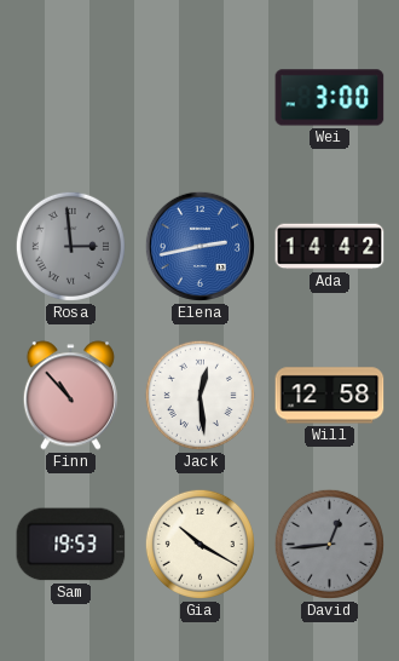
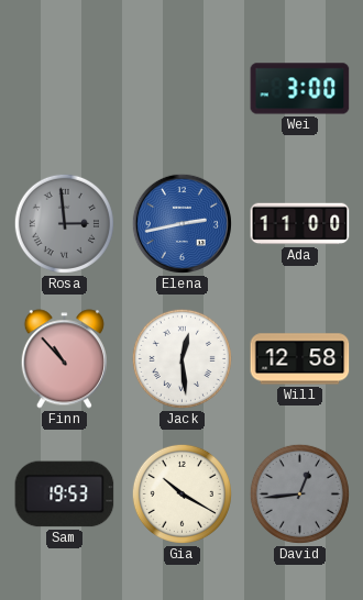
Ada: 14:42 -> 11:00 (300, 224)
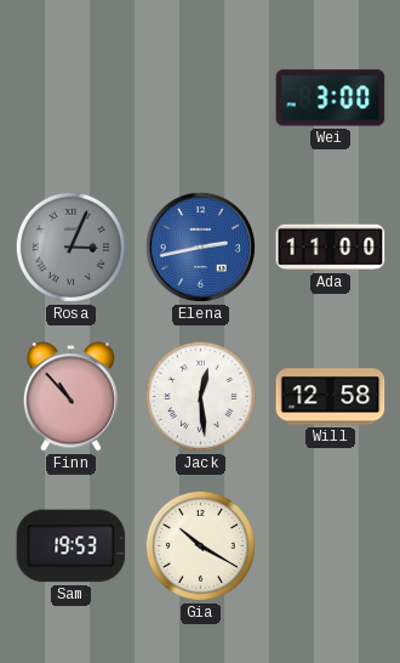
Rosa: 2:59 -> 3:04 (70, 246)
David: 12:44 -> none (299, 493)
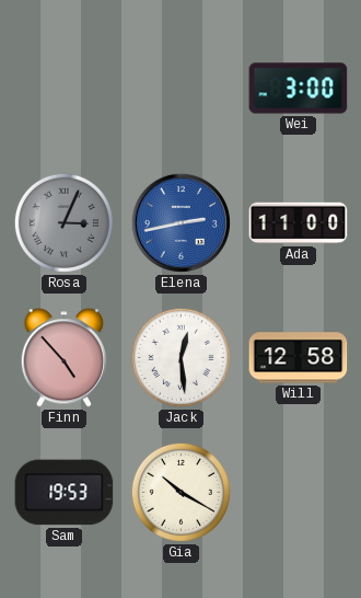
Finn: 10:53 -> 4:53 (63, 358)
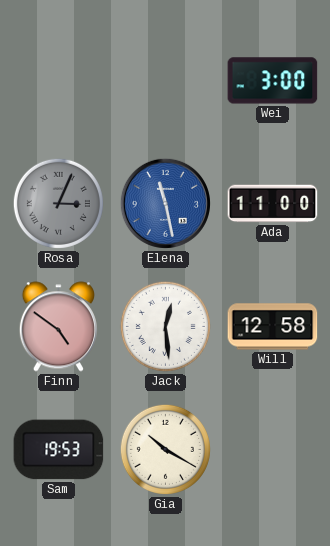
Elena: 2:43 -> 11:28 (165, 203)
Finn: 4:53 -> 4:51 (58, 327)
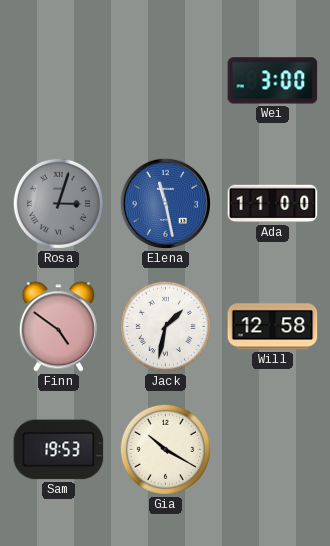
Rosa: 3:04 -> 3:03 (58, 203)
Jack: 12:29 -> 1:32 (165, 326)
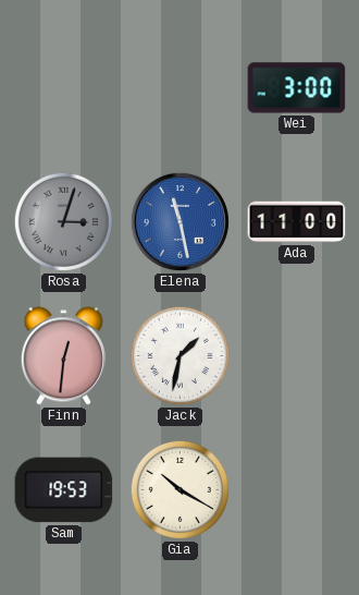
Finn: 4:51 -> 12:31 (63, 356)
Will: 12:58 -> none (273, 327)
